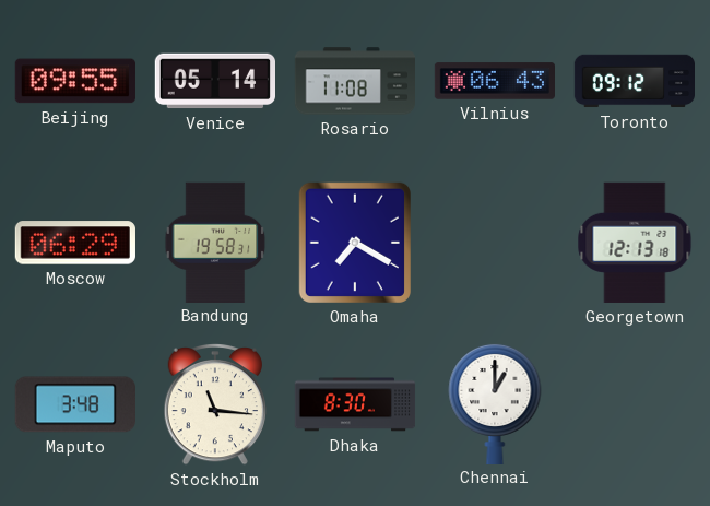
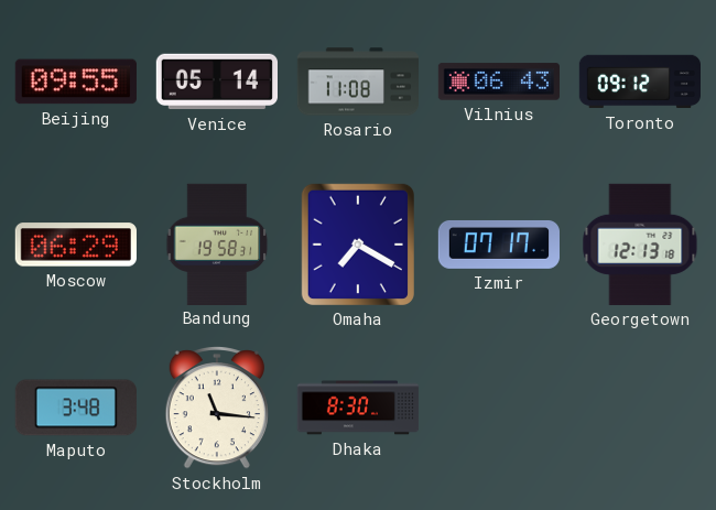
Izmir: none -> 07:17 (498, 245)
Chennai: 1:00 -> none (495, 403)
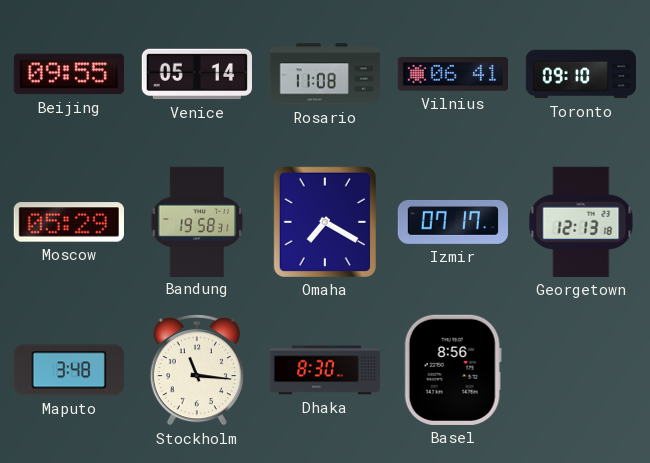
Vilnius: 06:43 -> 06:41 (452, 74)
Toronto: 09:12 -> 09:10 (580, 74)
Moscow: 06:29 -> 05:29 (69, 222)
Basel: none -> 8:56 (453, 370)
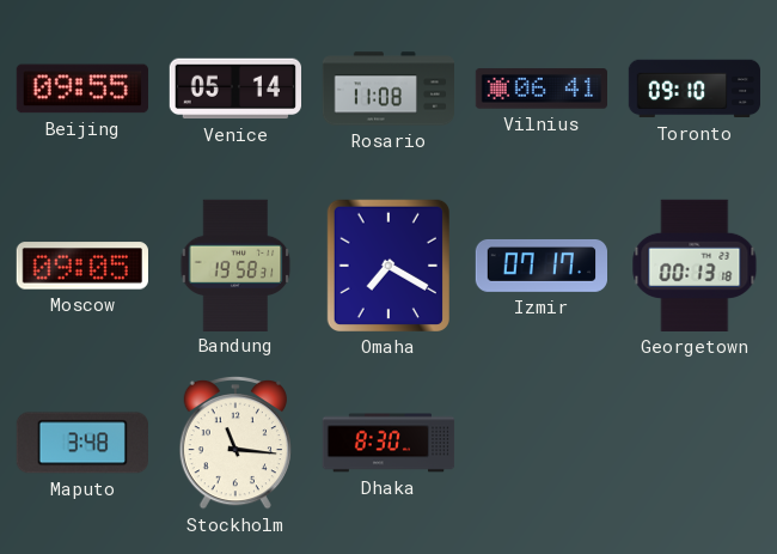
Moscow: 05:29 -> 09:05 (82, 266)
Georgetown: 12:13 -> 00:13 (695, 266)
Basel: 8:56 -> none (453, 370)
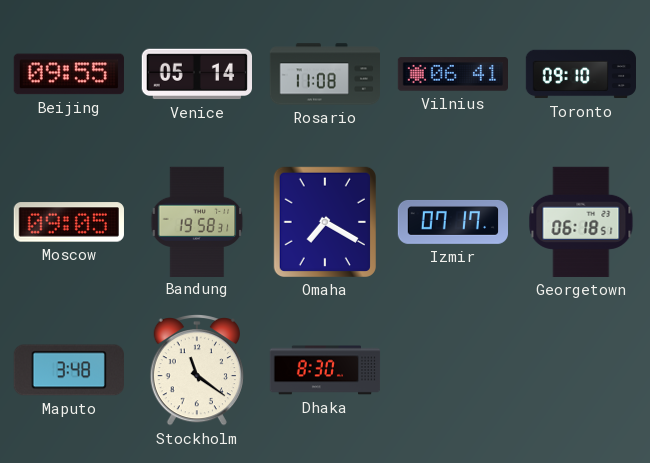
Georgetown: 00:13 -> 06:18 (581, 222)
Stockholm: 11:16 -> 11:21 (196, 370)
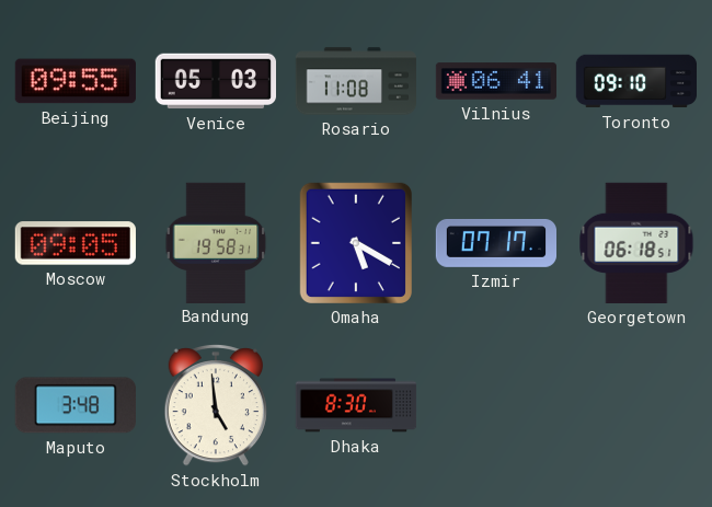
Venice: 05:14 -> 05:03 (215, 81)
Omaha: 7:20 -> 5:20 (356, 243)
Stockholm: 11:21 -> 4:59 (215, 405)
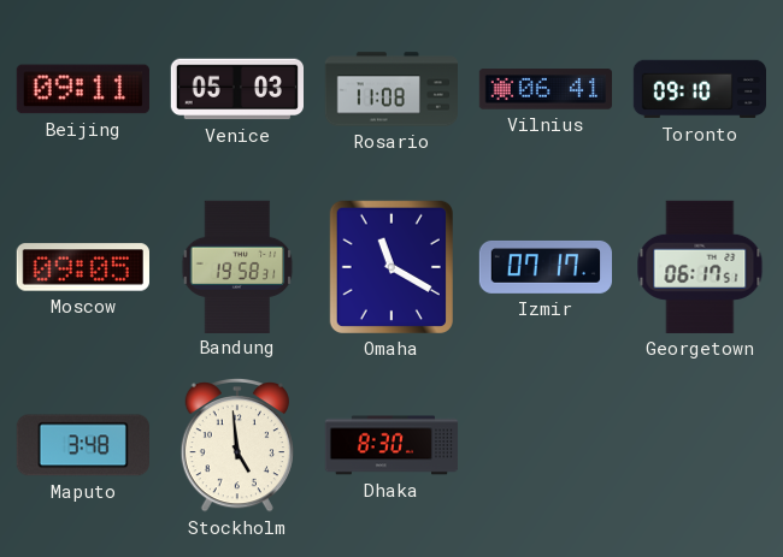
Beijing: 09:55 -> 09:11 (83, 89)
Omaha: 5:20 -> 11:20 (391, 267)
Georgetown: 06:18 -> 06:17 (700, 267)
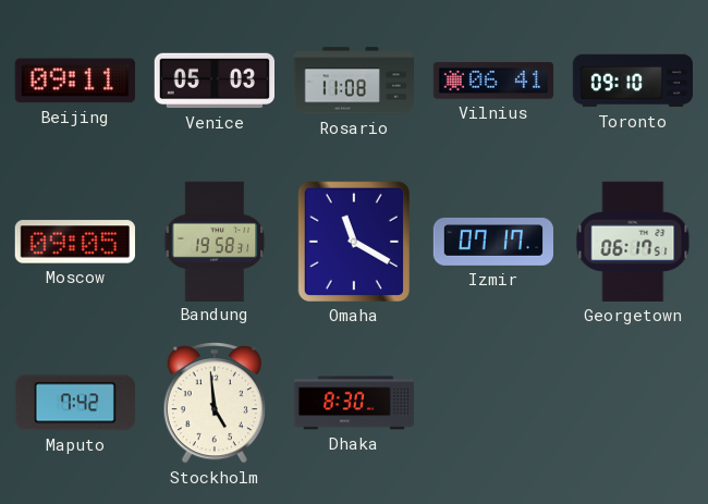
Maputo: 3:48 -> 7:42 (75, 403)
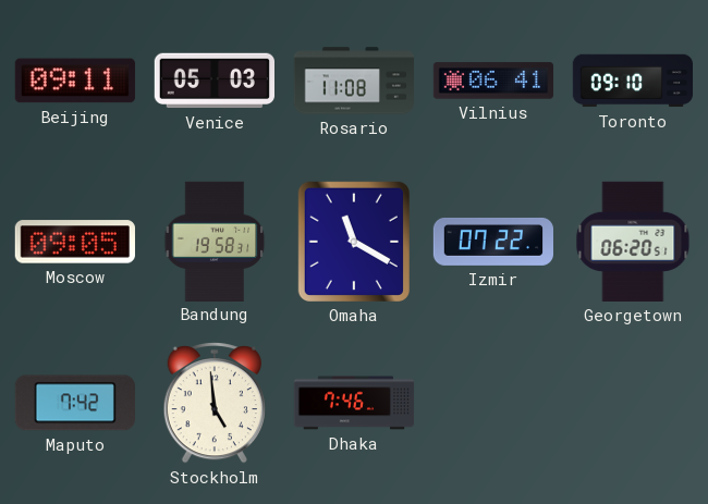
Izmir: 07:17 -> 07:22 (492, 242)
Georgetown: 06:17 -> 06:20 (633, 242)
Dhaka: 8:30 -> 7:46 (354, 403)
